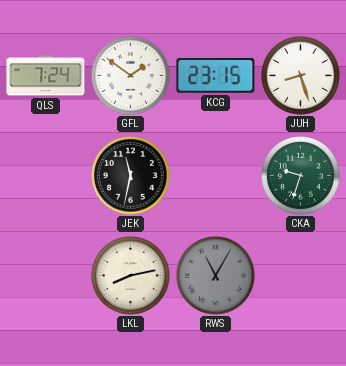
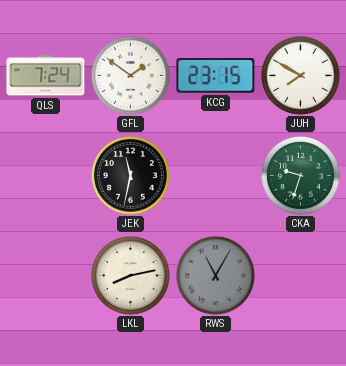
JUH: 8:27 -> 7:50 (301, 76)
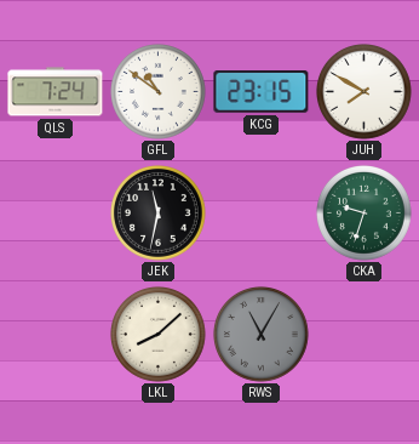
GFL: 1:51 -> 10:51 (159, 92)
LKL: 8:13 -> 8:08 (159, 335)
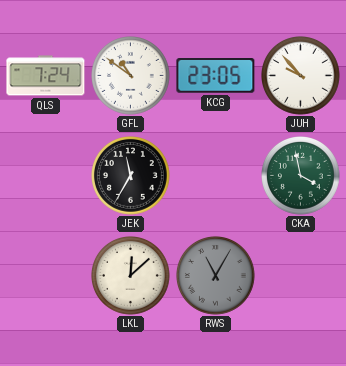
KCG: 23:15 -> 23:05 (216, 76)
JUH: 7:50 -> 9:53 (301, 76)
JEK: 11:32 -> 11:35 (131, 176)
CKA: 9:33 -> 3:58 (301, 176)
LKL: 8:08 -> 12:08 (131, 276)
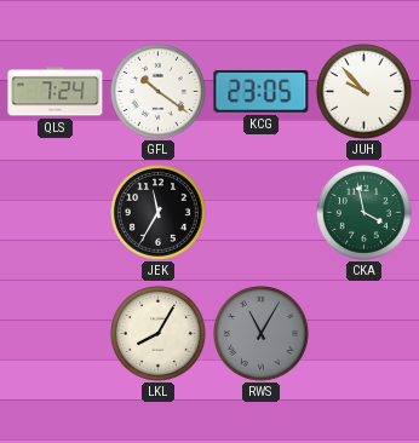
GFL: 10:51 -> 10:21 (159, 92)
LKL: 12:08 -> 8:05 (159, 334)
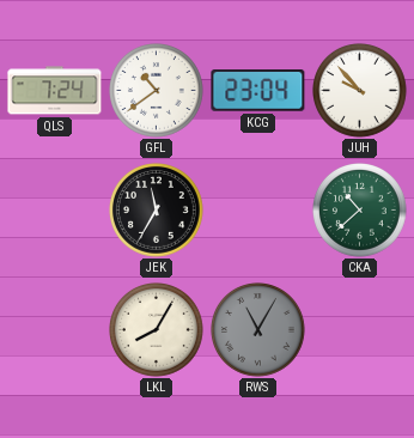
GFL: 10:21 -> 10:39 (157, 91)
KCG: 23:05 -> 23:04 (258, 91)
CKA: 3:58 -> 10:38 (360, 211)
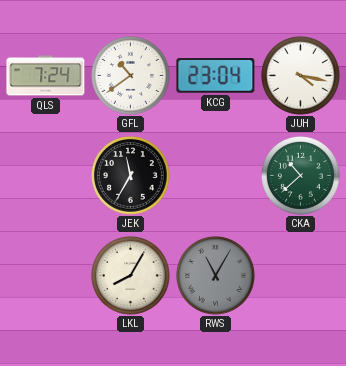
JUH: 9:53 -> 4:17 (301, 76)
